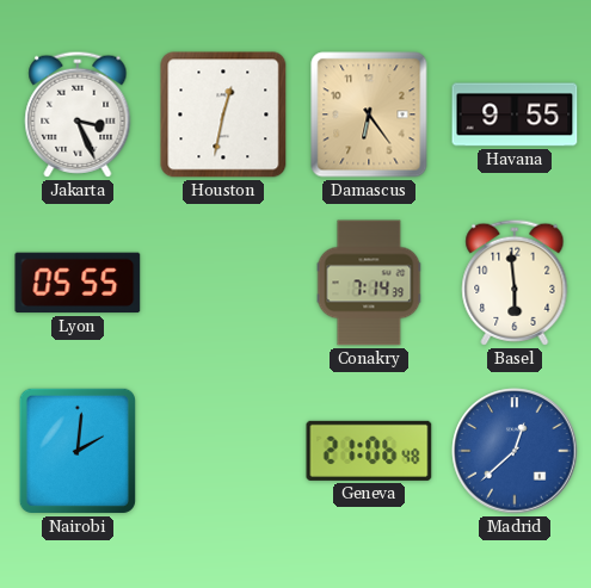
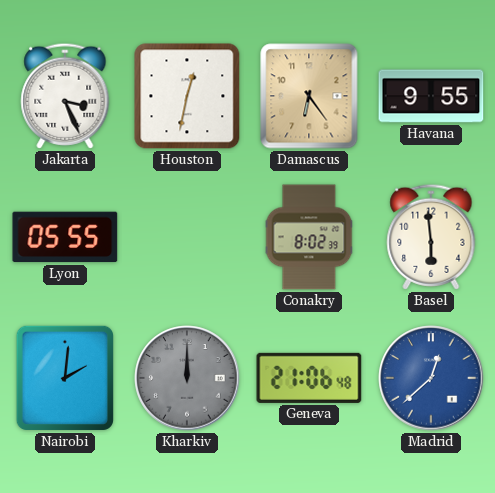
Conakry: 7:14 -> 8:02 (309, 237)
Kharkiv: none -> 12:00 (187, 378)
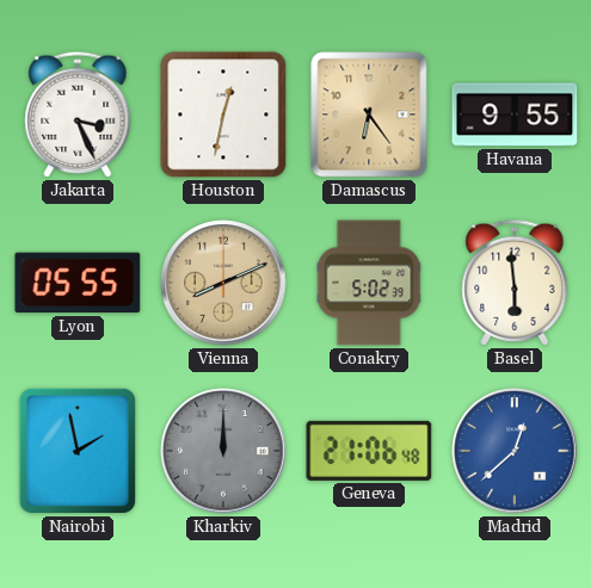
Vienna: none -> 8:11 (223, 283)
Conakry: 8:02 -> 5:02 (369, 283)
Nairobi: 2:01 -> 1:58 (78, 451)
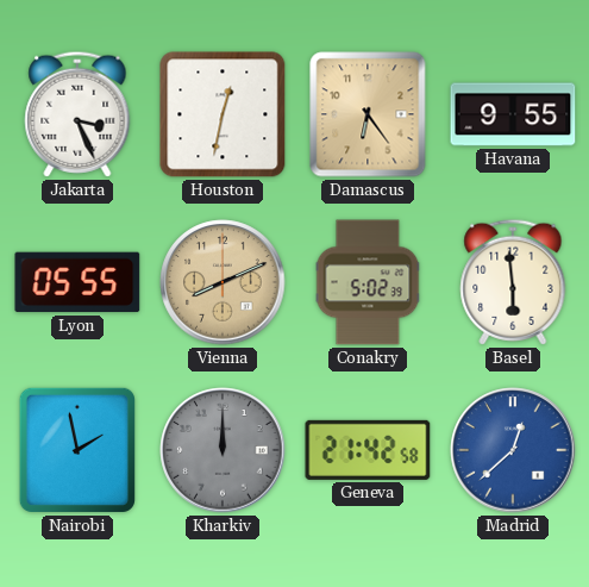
Geneva: 21:06 -> 21:42 (368, 450)
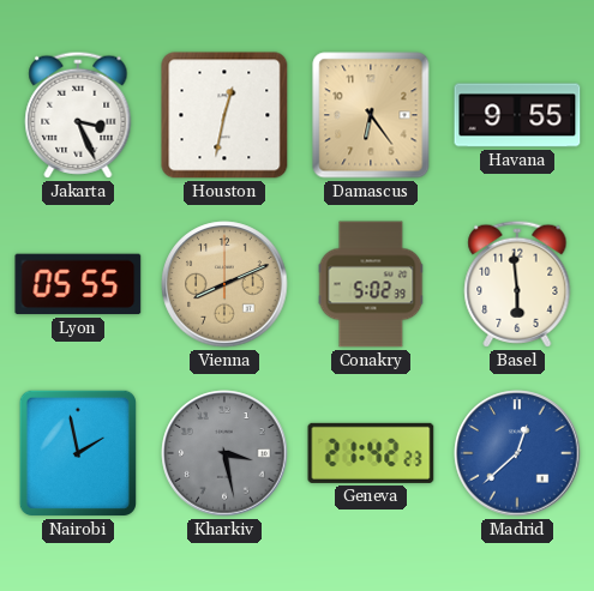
Kharkiv: 12:00 -> 3:28 (224, 453)
Geneva: 21:42:58 -> 21:42:23 (371, 453)
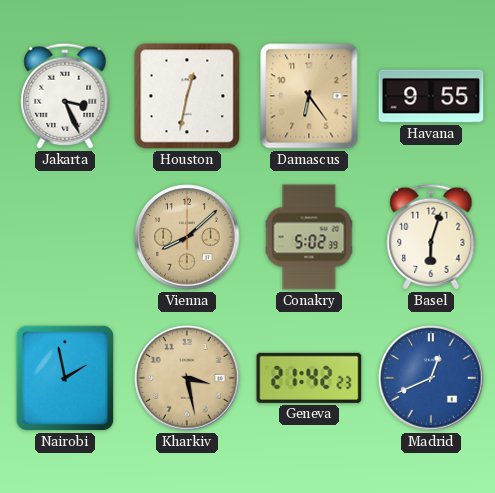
Lyon: 05:55 -> none (78, 284)
Vienna: 8:11 -> 8:08 (187, 237)
Basel: 5:59 -> 6:03 (431, 237)
Kharkiv dial: grey -> champagne (187, 378)
Madrid: 12:38 -> 12:41 (431, 378)
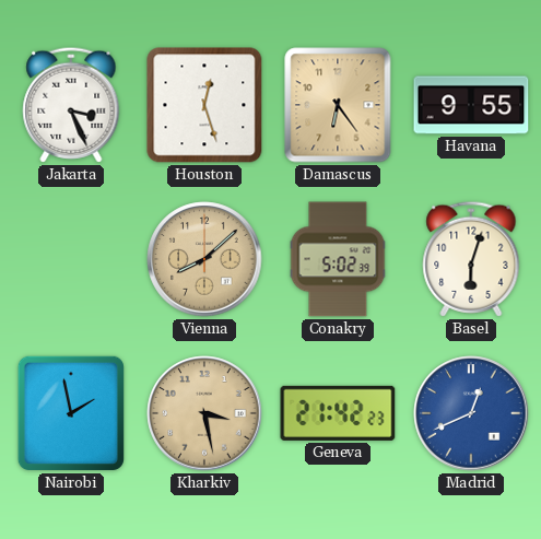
Houston: 12:32 -> 12:27 (204, 105)
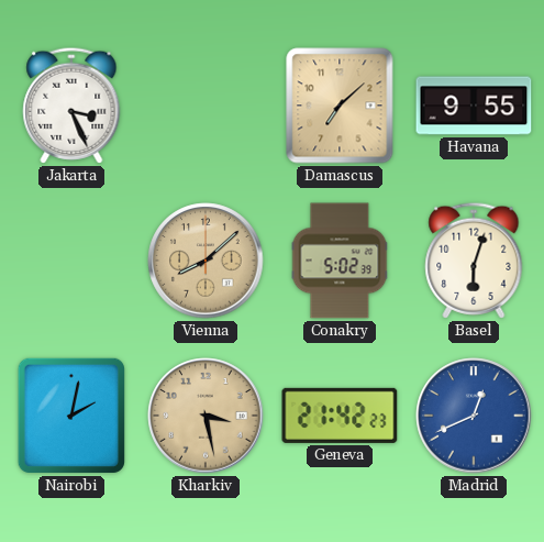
Houston: 12:27 -> none (204, 105)
Damascus: 6:24 -> 7:08 (340, 106)
Nairobi: 1:58 -> 2:02 (71, 416)
